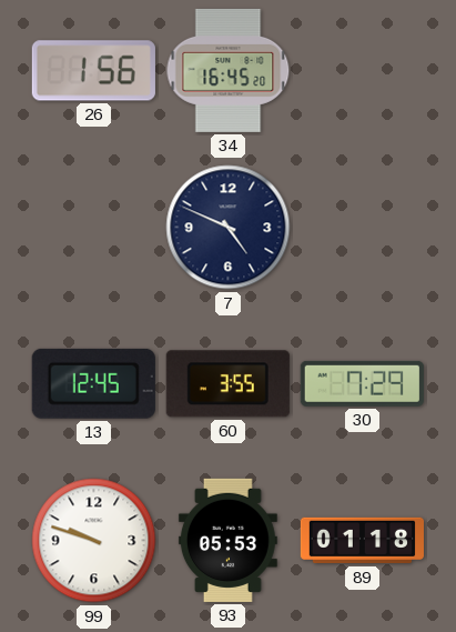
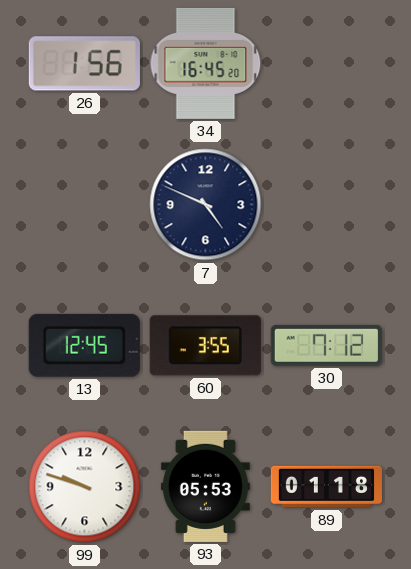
30: 7:29 -> 7:12 (326, 345)
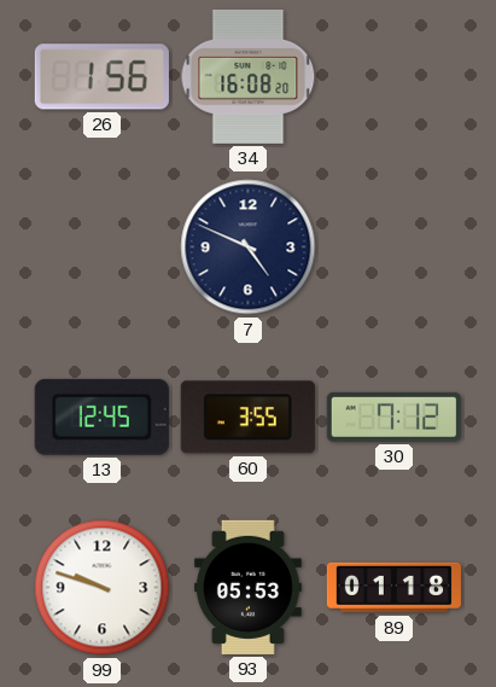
34: 16:45 -> 16:08 (249, 76)
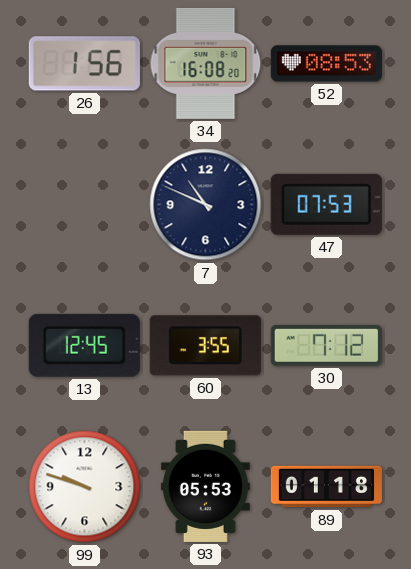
52: none -> 08:53 (326, 64)
7: 4:49 -> 10:49 (206, 205)
47: none -> 07:53 (326, 204)
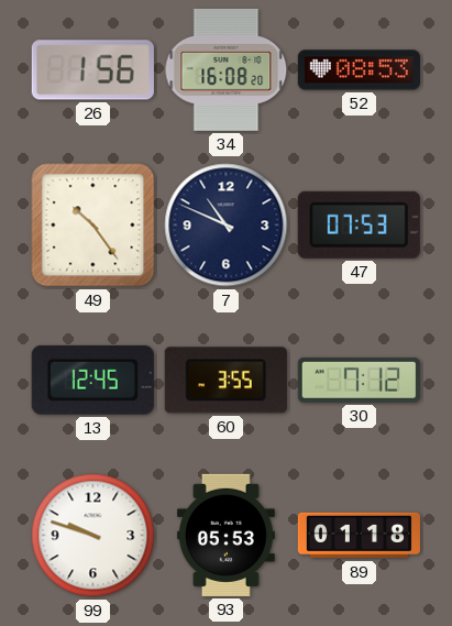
49: none -> 10:24 (93, 226)
